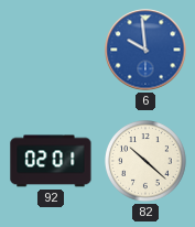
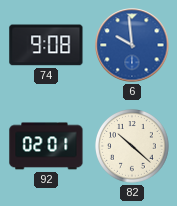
74: none -> 9:08 (46, 45)
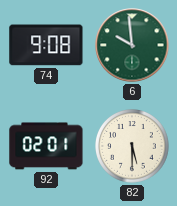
6 dial: blue -> green (132, 45)
82: 10:22 -> 5:30 (133, 147)
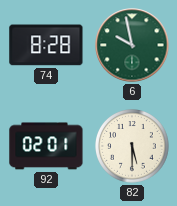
74: 9:08 -> 8:28 (46, 45)
6: 9:59 -> 9:58 (132, 45)
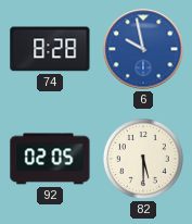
6 dial: green -> blue (143, 49)
92: 02:01 -> 02:05 (50, 159)
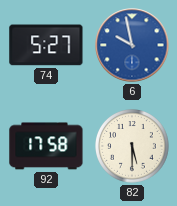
74: 8:28 -> 5:27 (46, 45)
92: 02:05 -> 17:58 (46, 146)
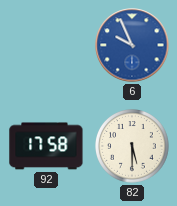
74: 5:27 -> none (46, 45)
6: 9:58 -> 9:56 (132, 45)
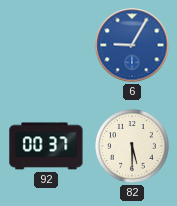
6: 9:56 -> 9:05 (132, 45)
92: 17:58 -> 00:37 (46, 146)
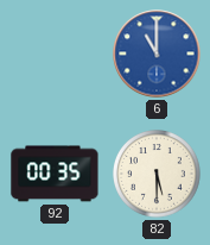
6: 9:05 -> 11:00 (157, 54)
92: 00:37 -> 00:35 (55, 174)
